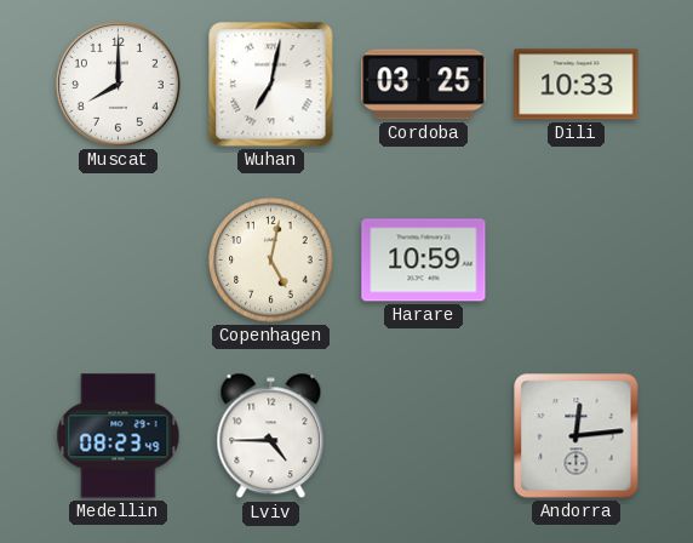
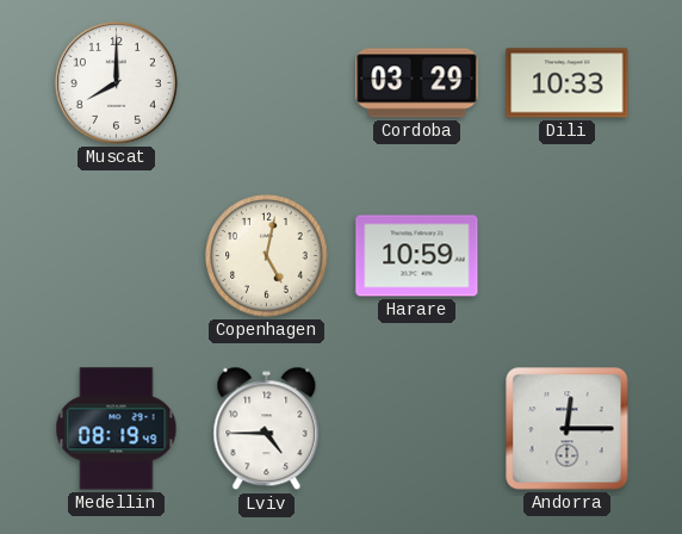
Wuhan: 7:02 -> none (271, 85)
Cordoba: 03:25 -> 03:29 (417, 83)
Medellin: 08:23 -> 08:19 (117, 429)
Andorra: 12:14 -> 12:15 (568, 429)
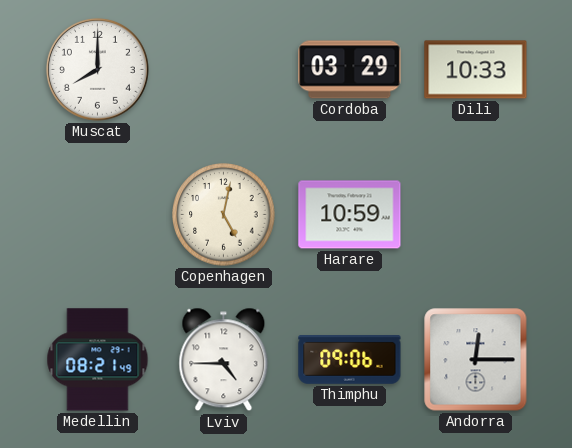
Medellin: 08:19 -> 08:21 (98, 360)
Thimphu: none -> 09:06 (350, 360)
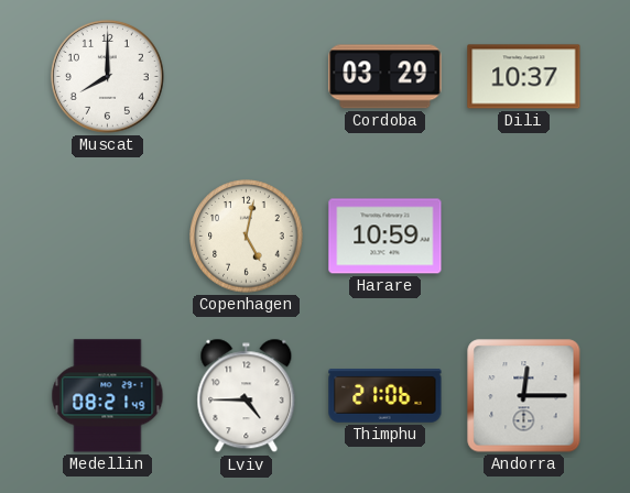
Dili: 10:33 -> 10:37 (524, 77)
Thimphu: 09:06 -> 21:06 (385, 396)
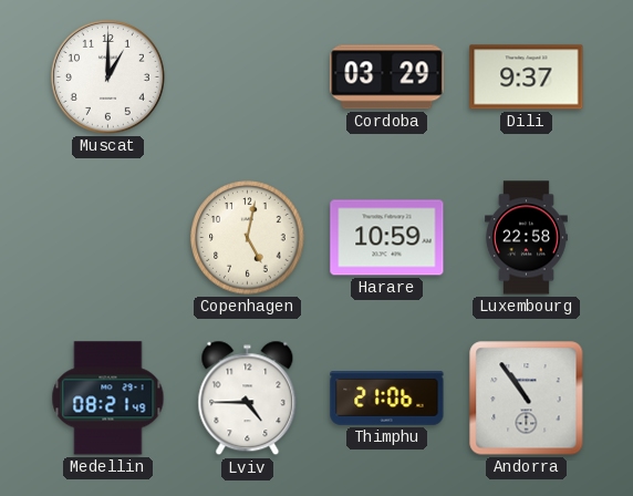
Muscat: 8:00 -> 1:00 (107, 76)
Dili: 10:37 -> 9:37 (527, 77)
Luxembourg: none -> 22:58 (527, 238)
Andorra: 12:15 -> 10:54 (527, 399)
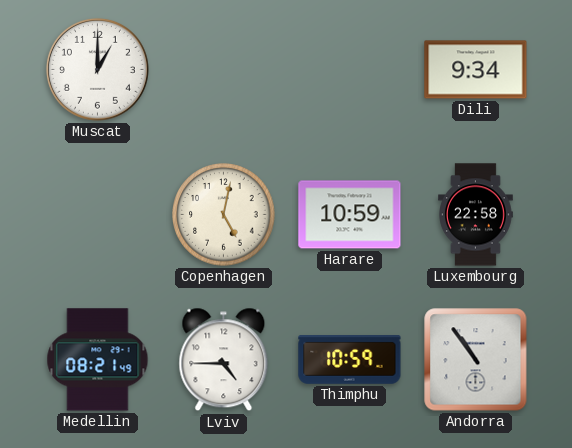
Cordoba: 03:29 -> none (387, 77)
Dili: 9:37 -> 9:34 (476, 70)
Thimphu: 21:06 -> 10:59 (350, 360)
